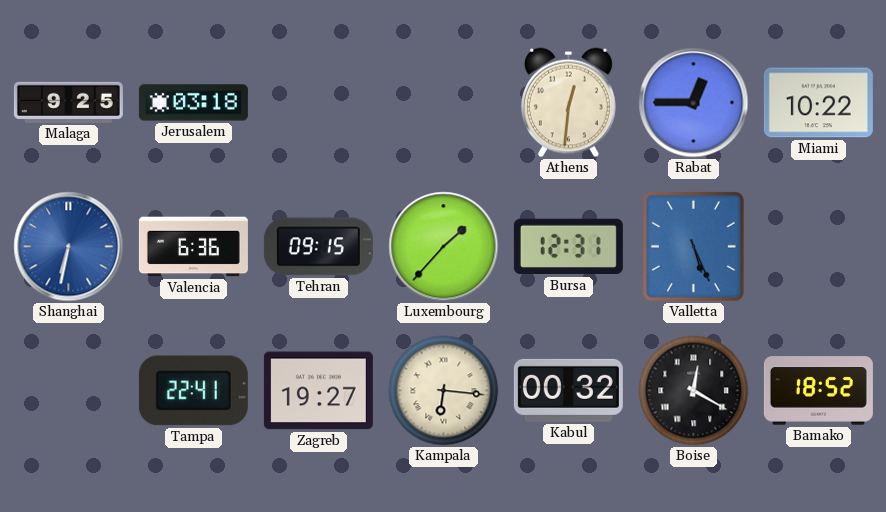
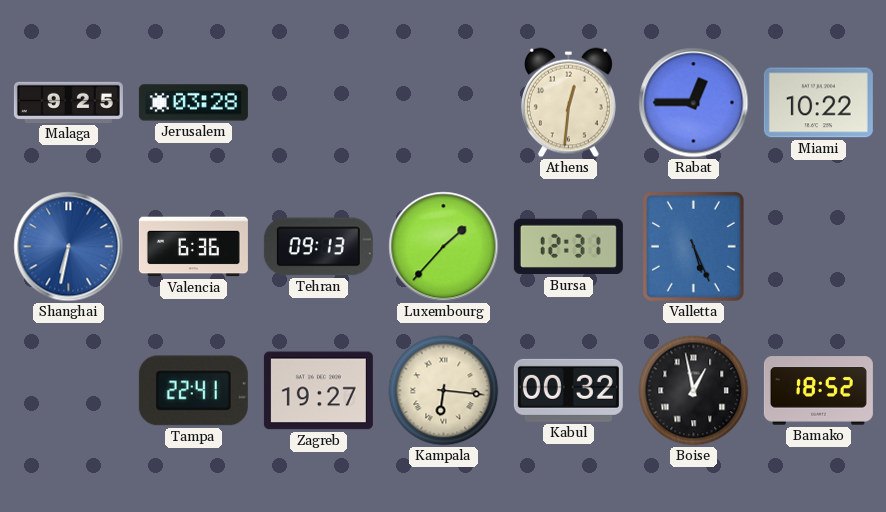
Jerusalem: 03:18 -> 03:28 (193, 103)
Tehran: 09:15 -> 09:13 (318, 247)
Boise: 12:20 -> 12:58 (694, 391)
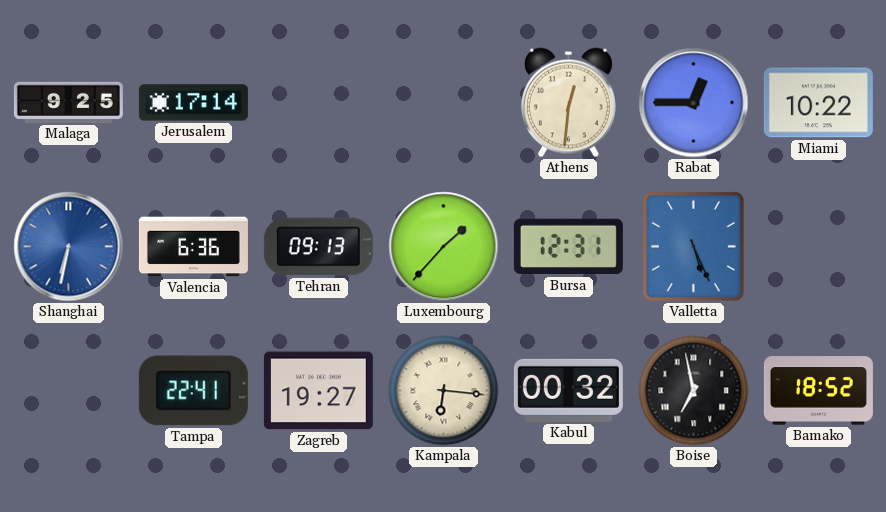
Jerusalem: 03:28 -> 17:14 (193, 103)
Boise: 12:58 -> 6:58 (694, 391)
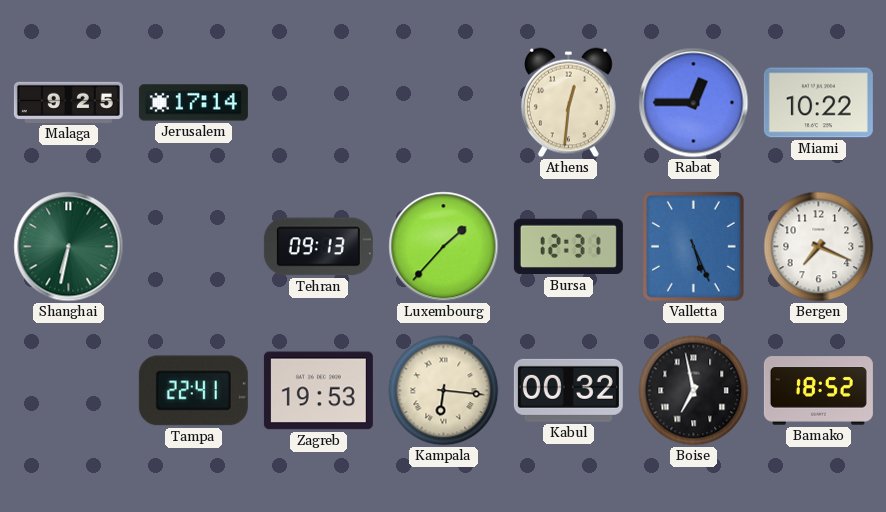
Shanghai dial: blue -> green (69, 247)
Valencia: 6:36 -> none (193, 247)
Bergen: none -> 7:19 (819, 247)
Zagreb: 19:27 -> 19:53 (318, 391)
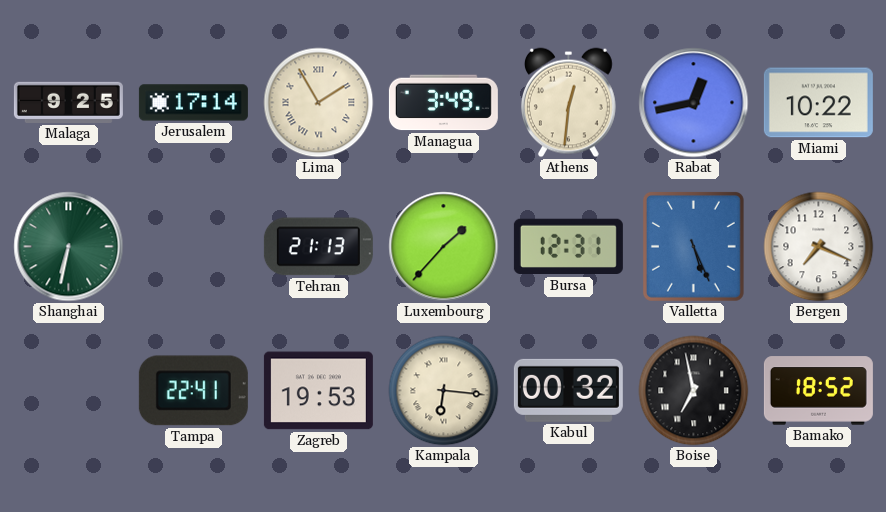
Lima: none -> 1:55 (319, 103)
Managua: none -> 3:49 (443, 103)
Rabat: 12:45 -> 12:43 (694, 103)
Tehran: 09:13 -> 21:13 (318, 247)
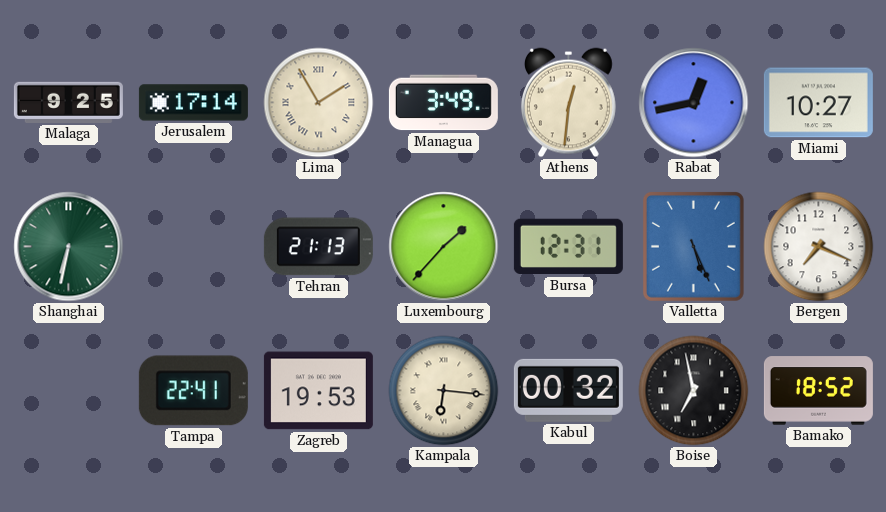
Miami: 10:22 -> 10:27 (818, 103)
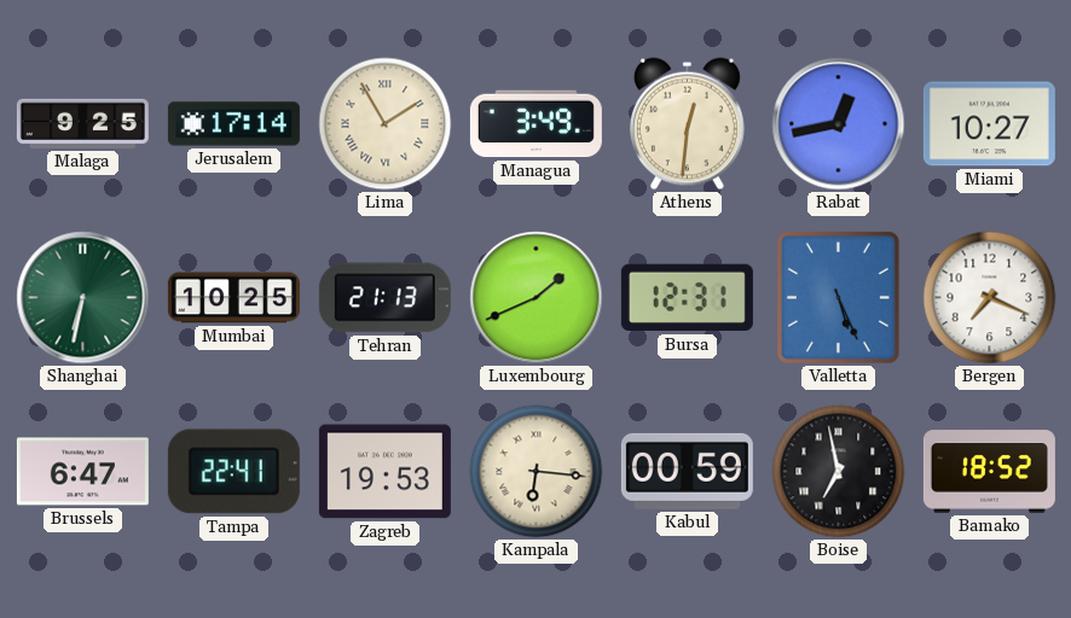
Mumbai: none -> 10:25 (233, 298)
Luxembourg: 1:37 -> 1:41 (537, 298)
Brussels: none -> 6:47 (82, 472)
Kabul: 00:32 -> 00:59 (687, 471)
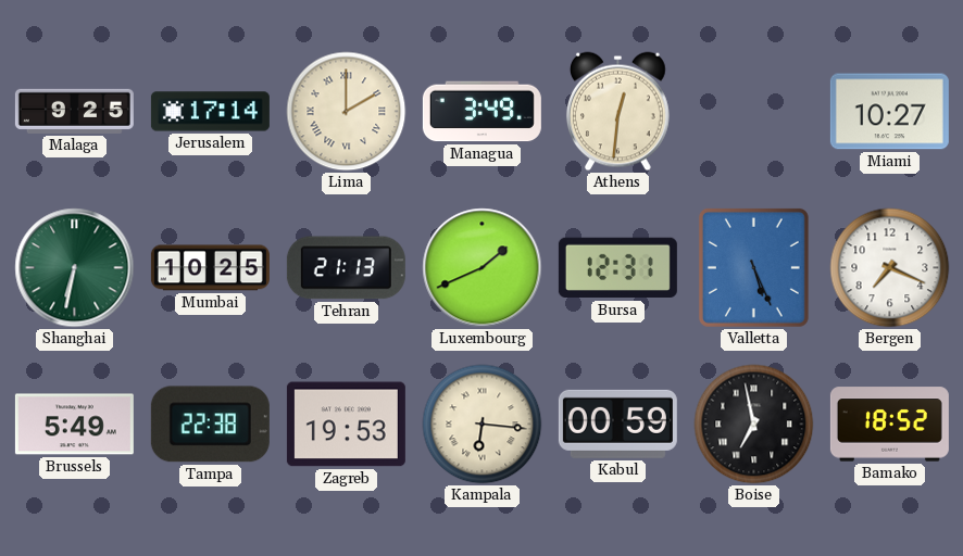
Lima: 1:55 -> 2:00 (347, 112)
Rabat: 12:43 -> none (839, 124)
Brussels: 6:47 -> 5:49 (74, 425)
Tampa: 22:41 -> 22:38 (210, 425)
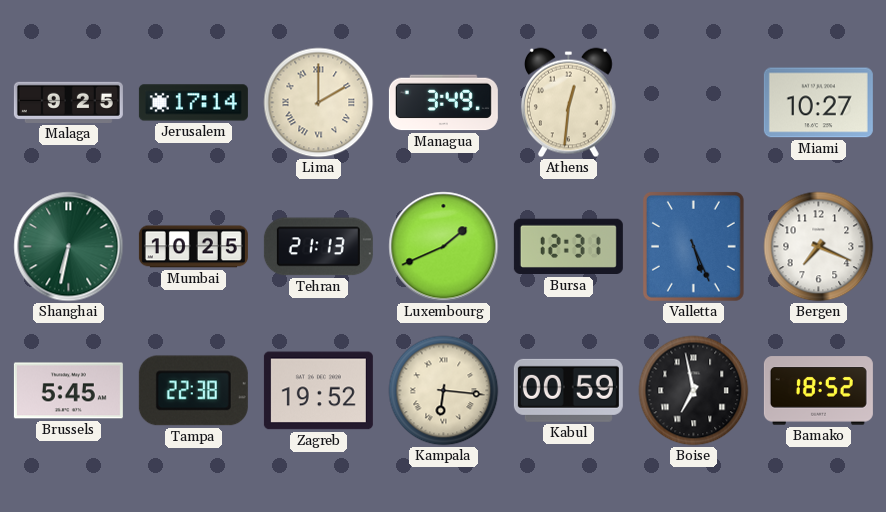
Brussels: 5:49 -> 5:45 (68, 391)
Zagreb: 19:53 -> 19:52 (318, 391)
